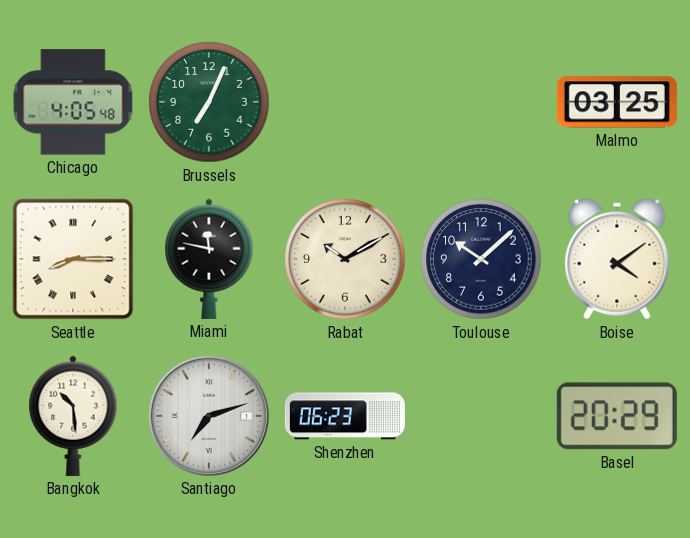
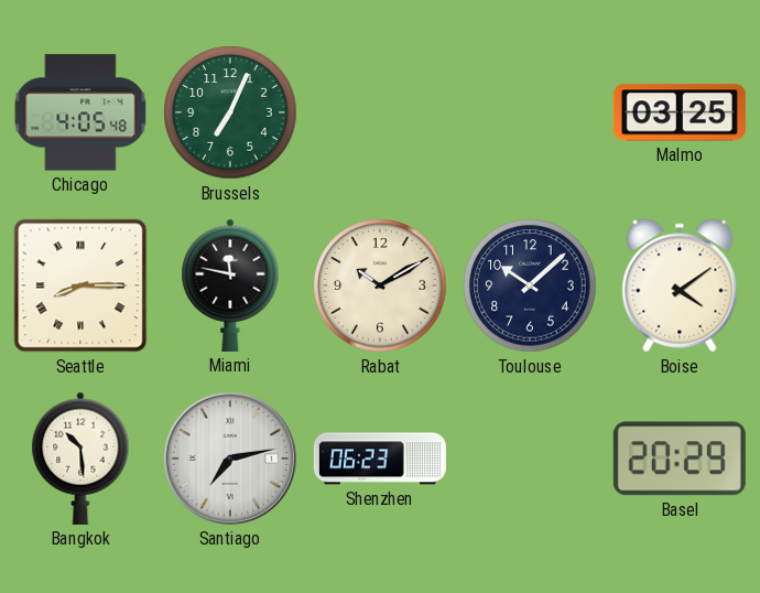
Santiago: 7:12 -> 7:13 (230, 459)
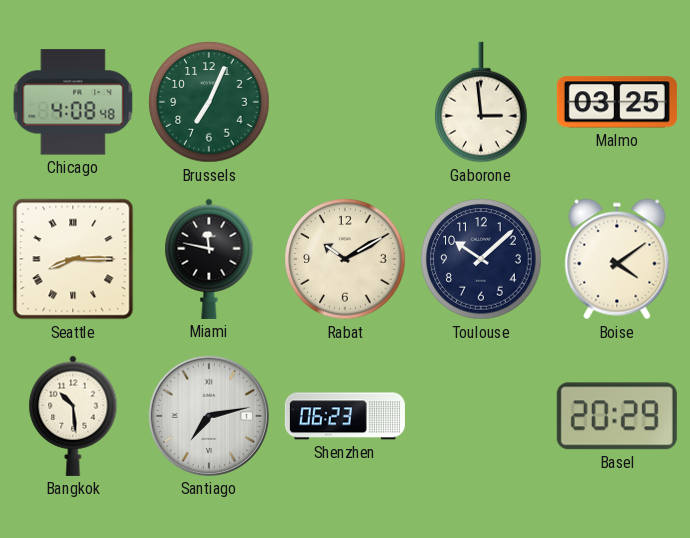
Chicago: 4:05 -> 4:08 (73, 102)
Gaborone: none -> 2:59 (481, 102)
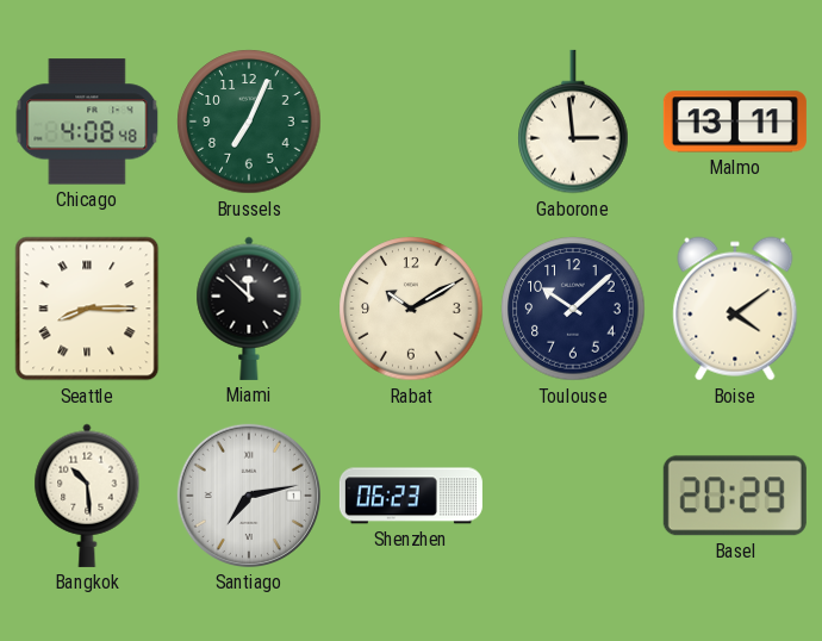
Malmo: 03:25 -> 13:11 (735, 122)
Miami: 11:47 -> 11:52 (249, 309)
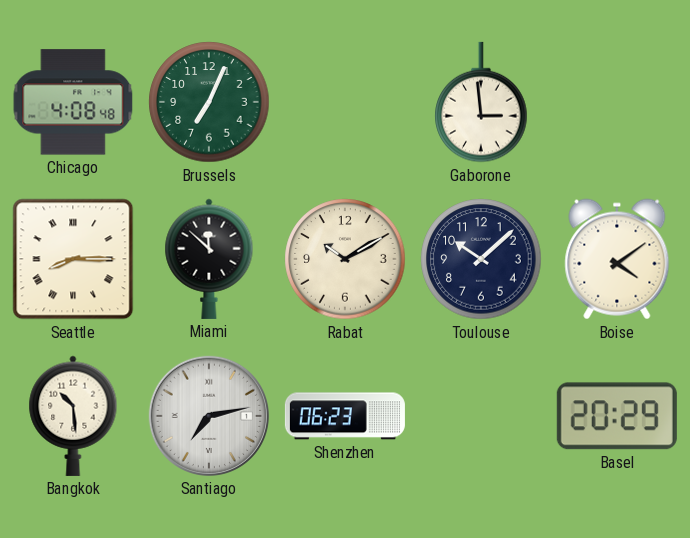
Malmo: 13:11 -> none (735, 122)
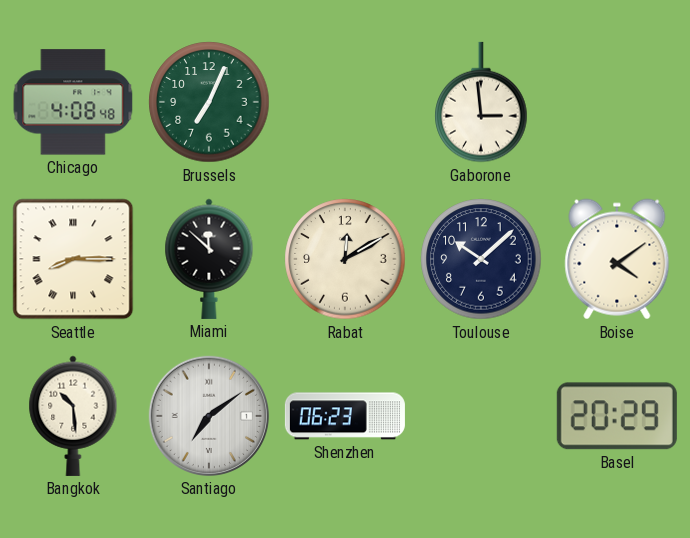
Rabat: 10:10 -> 12:10 (345, 259)
Santiago: 7:13 -> 7:09 (209, 416)
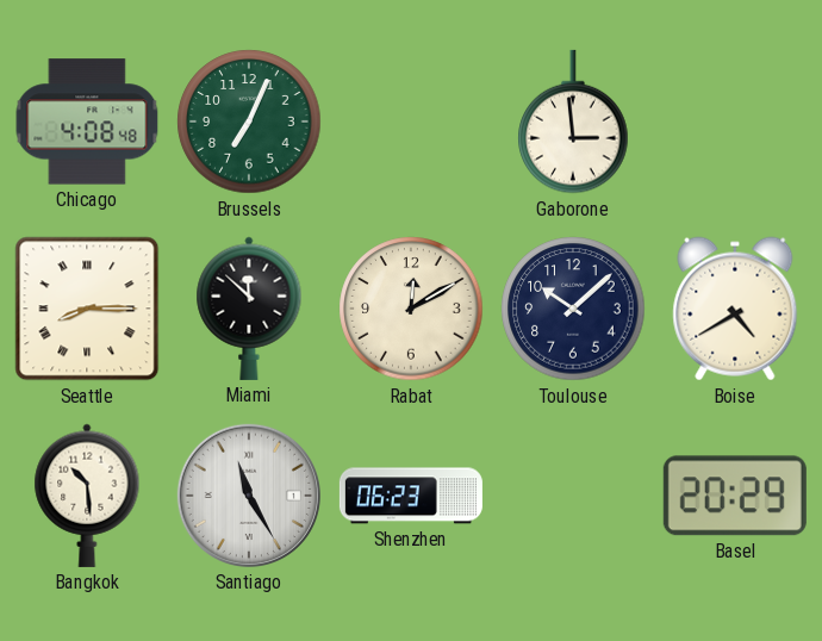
Boise: 4:09 -> 4:40 (735, 309)
Santiago: 7:09 -> 11:25 (249, 496)
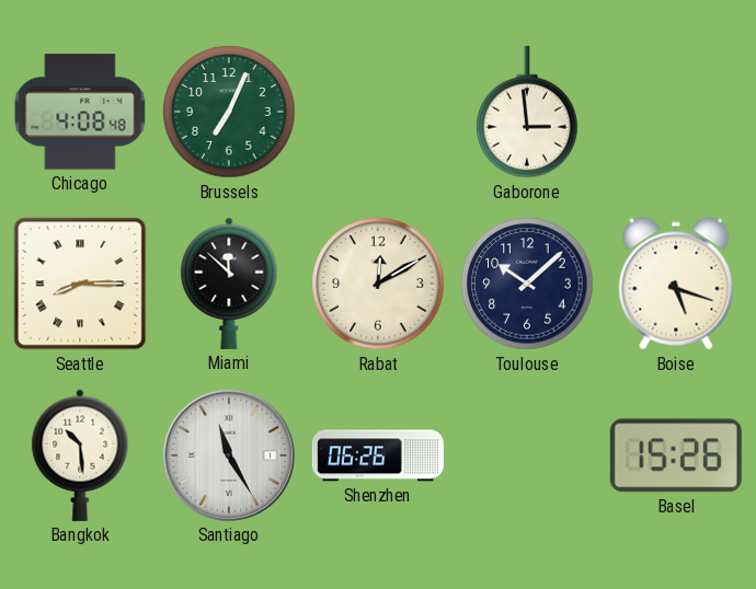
Boise: 4:40 -> 5:18 (676, 284)
Shenzhen: 06:23 -> 06:26 (378, 455)
Basel: 20:29 -> 15:26 (676, 455)
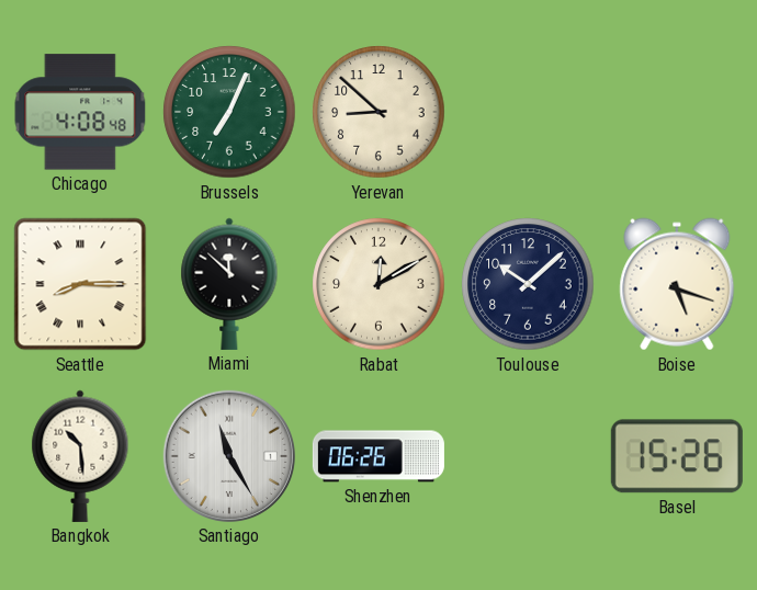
Yerevan: none -> 8:52 (378, 112)
Gaborone: 2:59 -> none (527, 112)
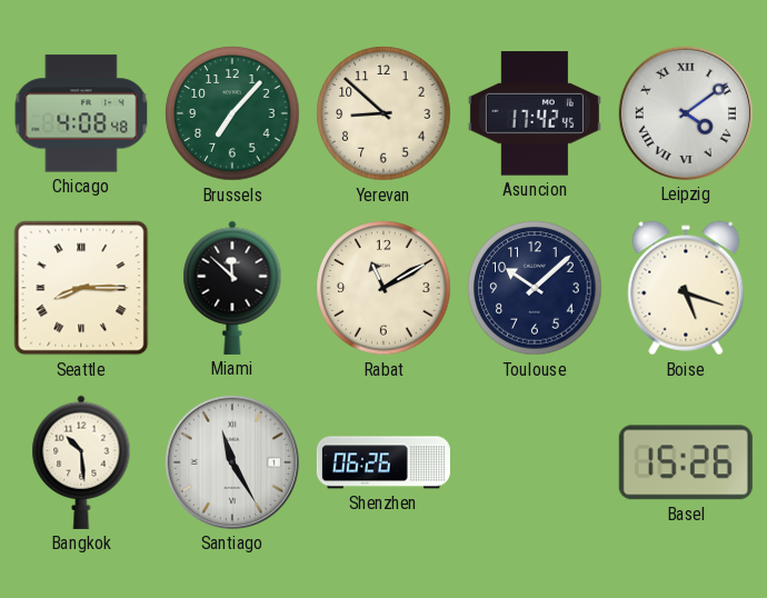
Brussels: 7:04 -> 7:07 (232, 113)
Asuncion: none -> 17:42 (535, 113)
Leipzig: none -> 4:09 (686, 113)
Rabat: 12:10 -> 11:10 (384, 288)
